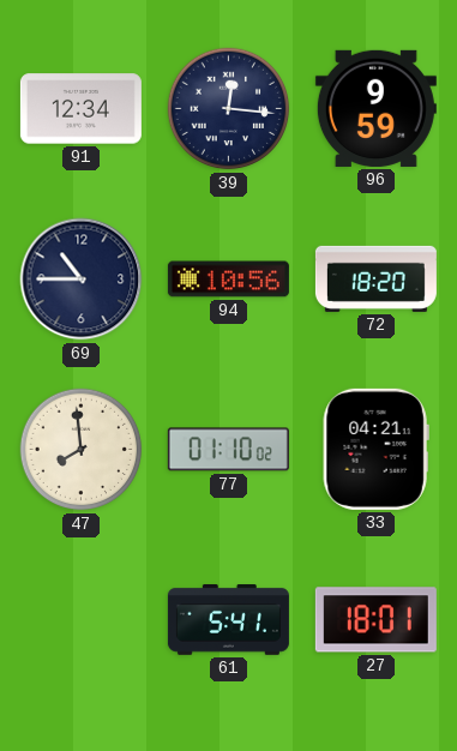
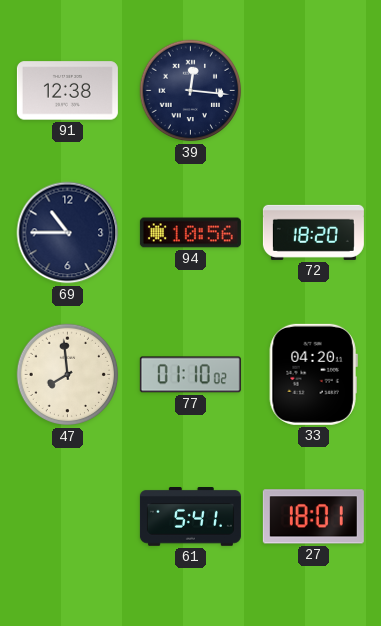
91: 12:34 -> 12:38 (67, 91)
96: 9:59 -> none (375, 108)
33: 04:21 -> 04:20 (313, 374)
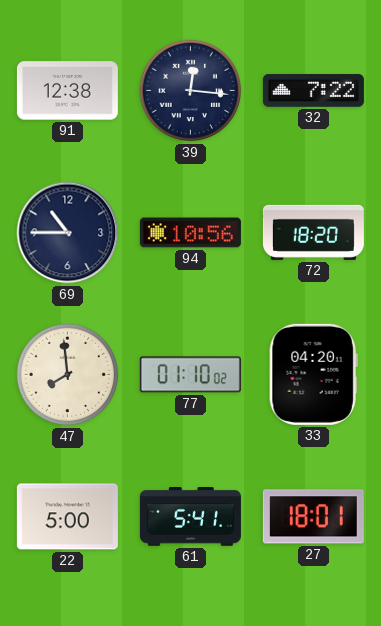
32: none -> 7:22 (313, 91)
22: none -> 5:00 (67, 517)
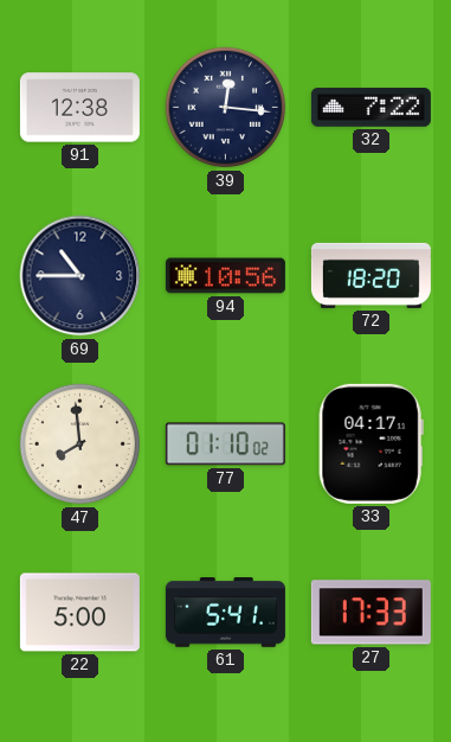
33: 04:20 -> 04:17 (371, 443)
27: 18:01 -> 17:33 (371, 613)
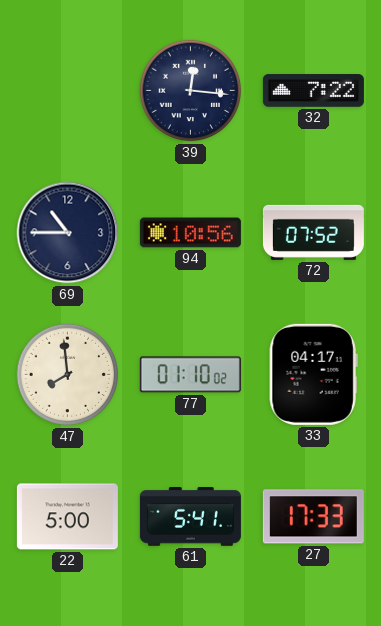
91: 12:38 -> none (79, 108)
72: 18:20 -> 07:52 (313, 232)
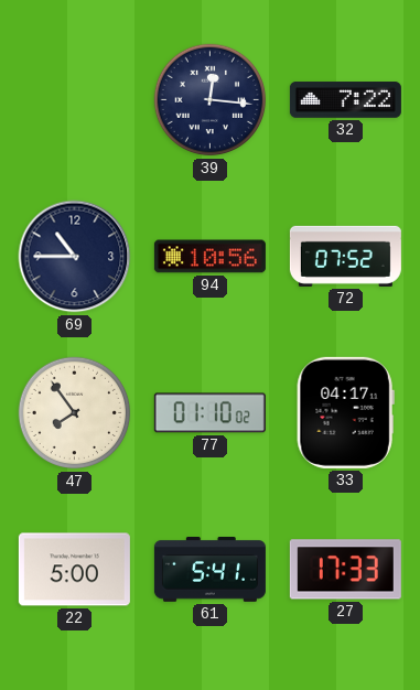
47: 7:59 -> 7:54 (75, 413)
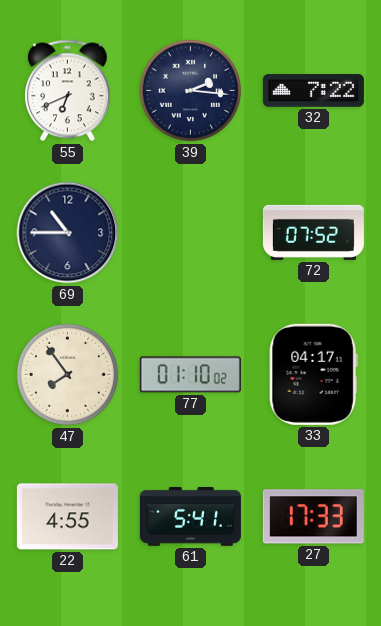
55: none -> 6:41 (68, 91)
39: 12:16 -> 2:16 (191, 91)
94: 10:56 -> none (209, 257)
22: 5:00 -> 4:55 (67, 517)
